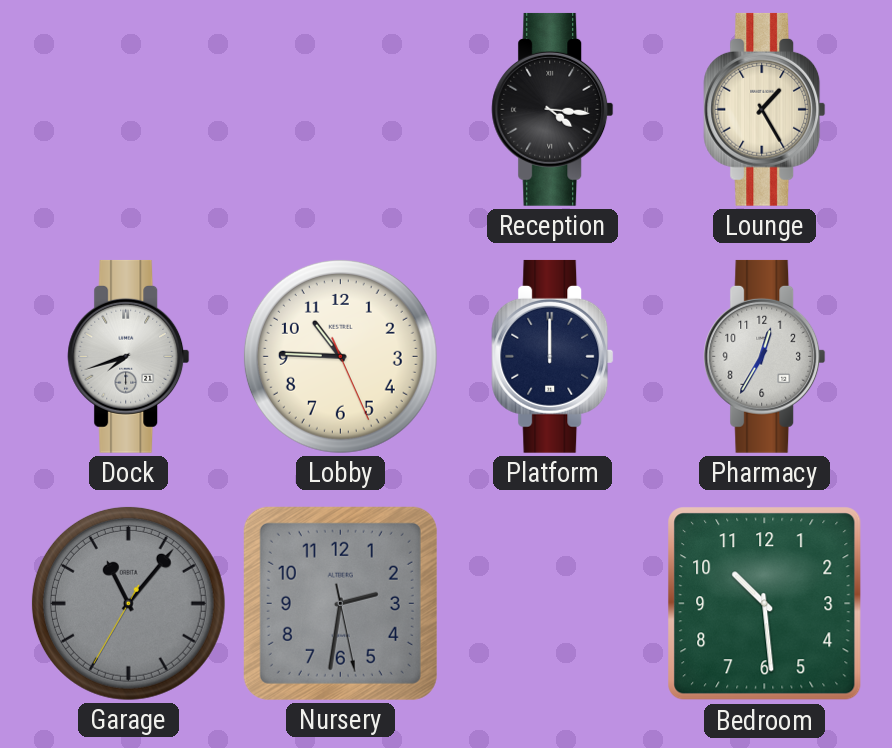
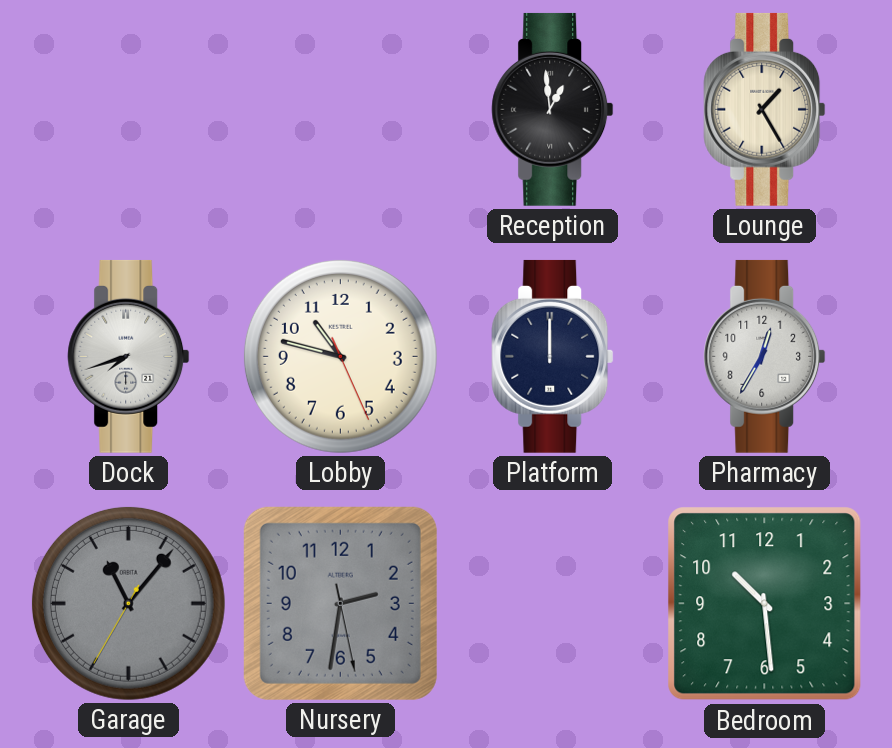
Reception: 4:16 -> 12:59 (553, 109)
Lobby: 10:45 -> 10:47 (340, 356)
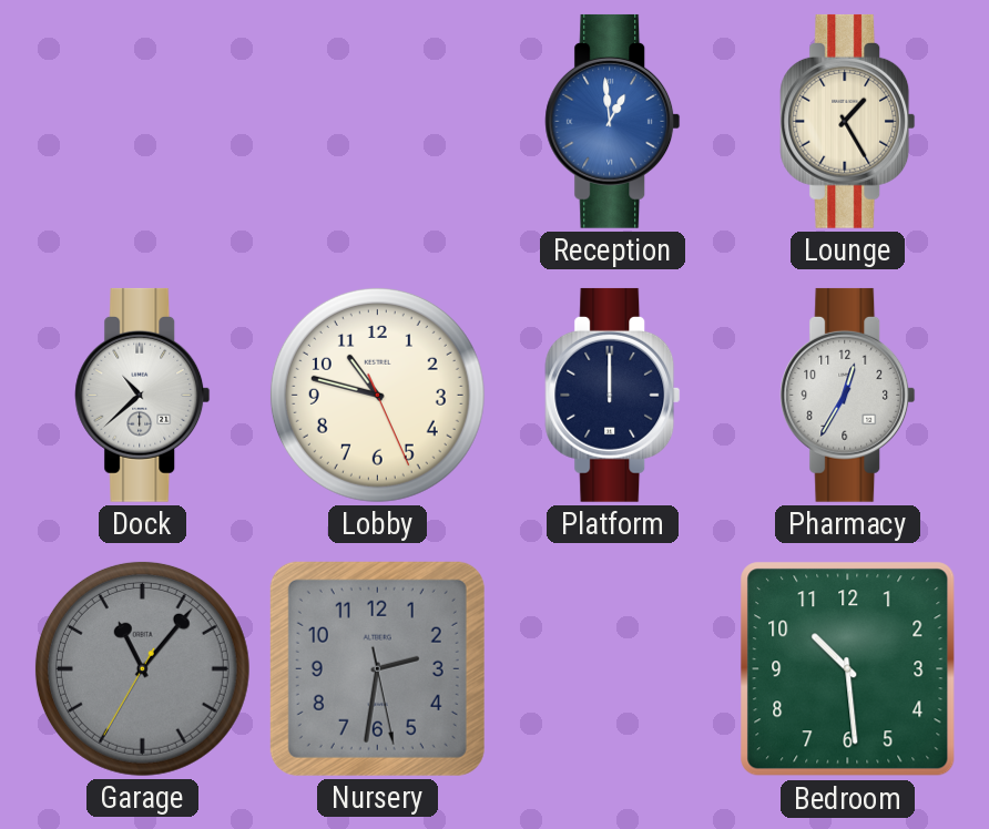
Reception dial: black -> blue (613, 121)
Dock: 7:42 -> 10:38 (143, 395)
